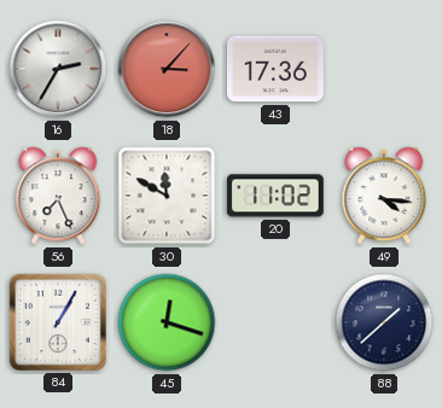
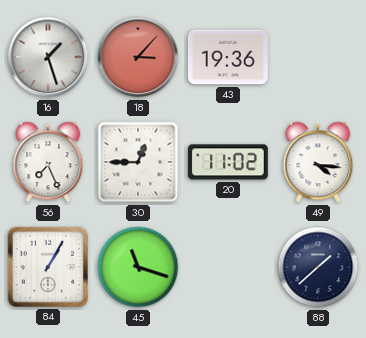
16: 2:35 -> 1:27 (48, 57)
43: 17:36 -> 19:36 (229, 57)
30: 11:50 -> 12:45 (138, 162)
45: 12:18 -> 11:18 (138, 267)
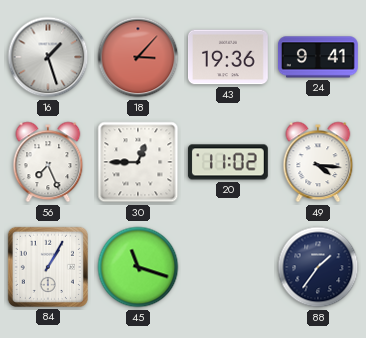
24: none -> 9:41 (318, 57)
88: 1:38 -> 1:36 (318, 267)
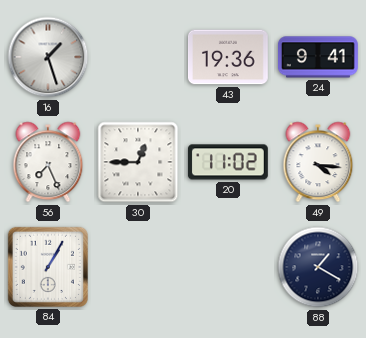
18: 3:07 -> none (138, 57)
45: 11:18 -> none (138, 267)
88: 1:36 -> 1:20 (318, 267)
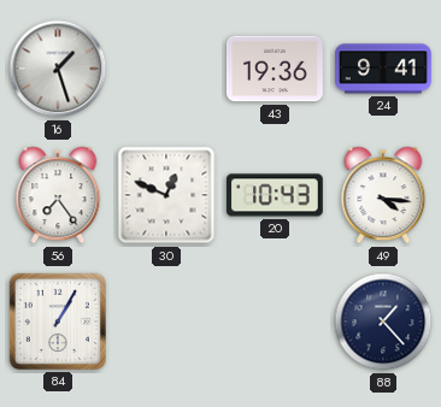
56: 7:26 -> 7:24 (58, 195)
30: 12:45 -> 12:49 (166, 195)
20: 11:02 -> 10:43 (275, 195)
88: 1:20 -> 1:23 (383, 322)
